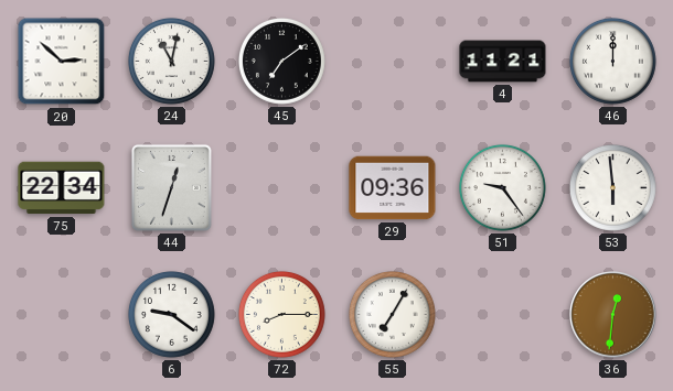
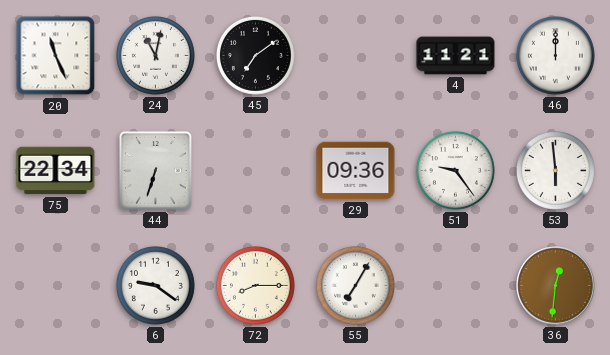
20: 2:52 -> 11:26 (56, 56)
44: 12:33 -> 6:33 (155, 170)
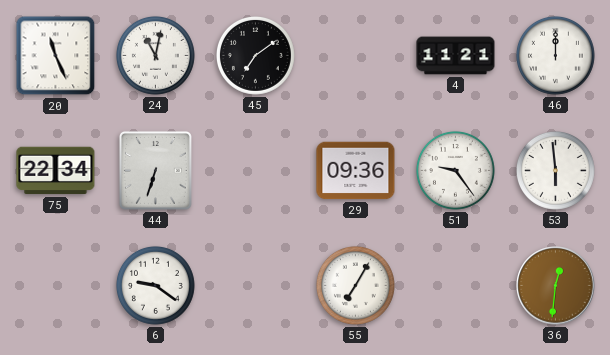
72: 8:15 -> none (255, 285)
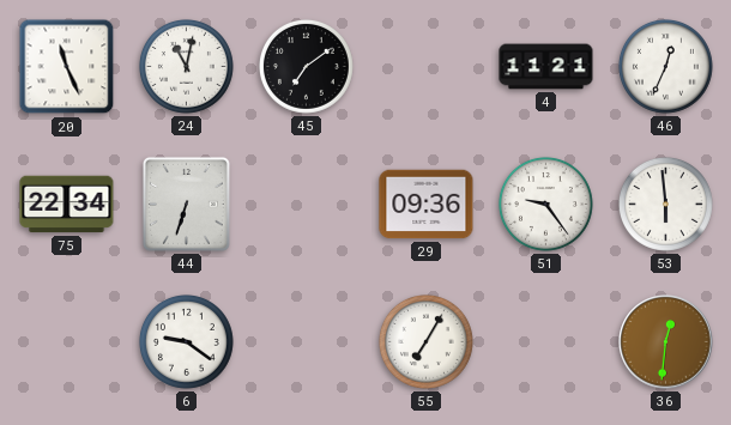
46: 12:00 -> 12:34 (665, 66)
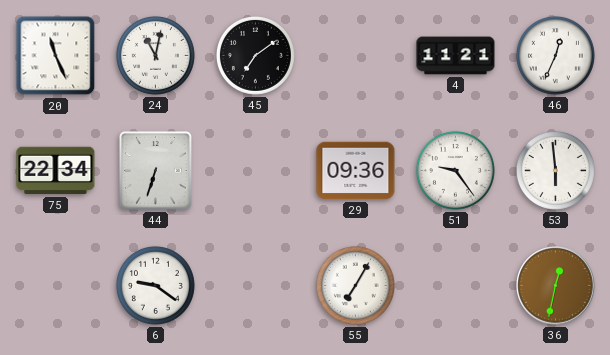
36: 12:31 -> 12:32 (556, 286)
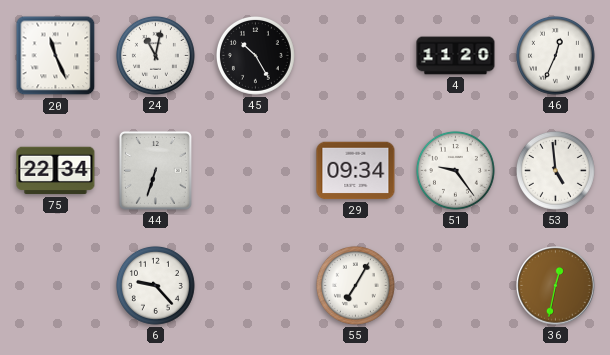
45: 7:09 -> 10:25 (255, 55)
4: 11:21 -> 11:20 (456, 56)
29: 09:36 -> 09:34 (356, 171)
53: 5:59 -> 4:59 (555, 170)
6: 9:21 -> 9:23 (155, 285)
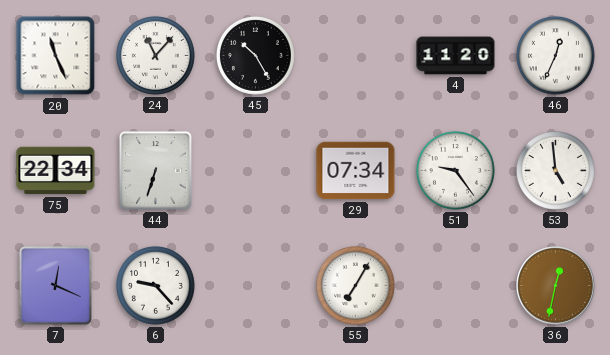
24: 11:02 -> 11:07 (155, 55)
29: 09:34 -> 07:34 (356, 171)
7: none -> 12:19 (55, 285)
